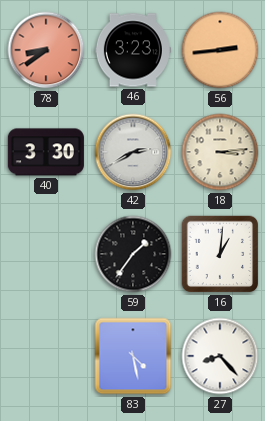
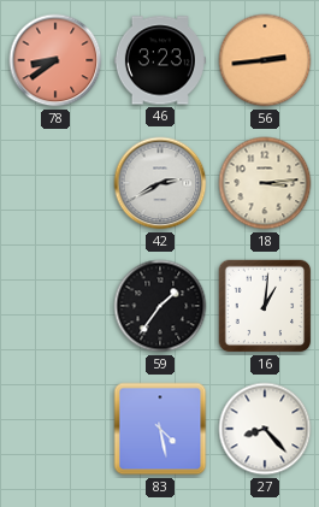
40: 3:30 -> none (46, 152)
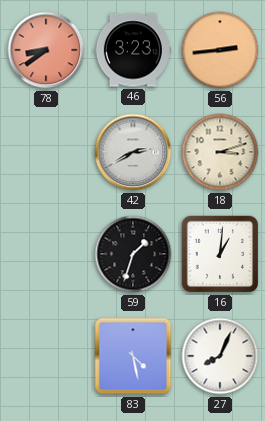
18: 3:14 -> 3:12 (220, 152)
59: 1:36 -> 1:33 (133, 254)
27: 8:23 -> 8:04 (220, 356)
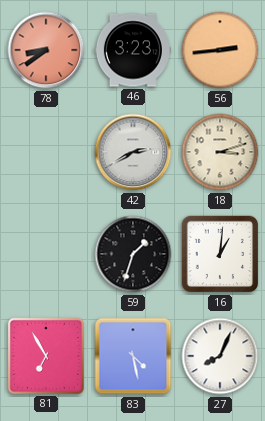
81: none -> 6:55 (46, 356)
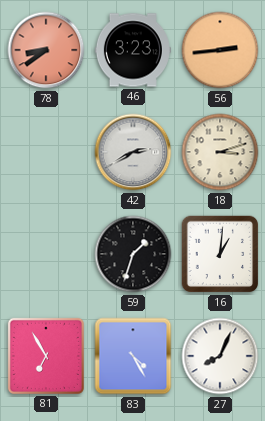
83: 4:28 -> 4:25 (133, 356)
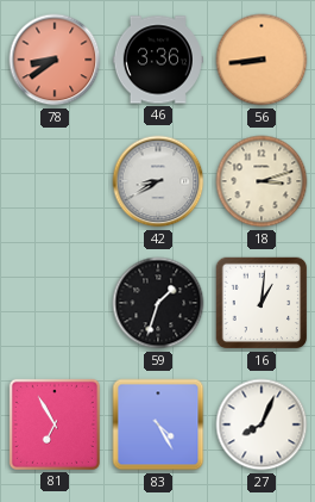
46: 3:23 -> 3:36 (158, 60)
56: 2:44 -> 8:44 (262, 60)
42: 2:40 -> 8:40 (158, 181)
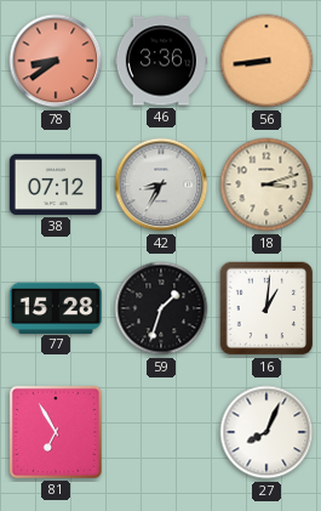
38: none -> 07:12 (56, 184)
42: 8:40 -> 8:35 (161, 184)
77: none -> 15:28 (56, 307)
83: 4:25 -> none (158, 424)
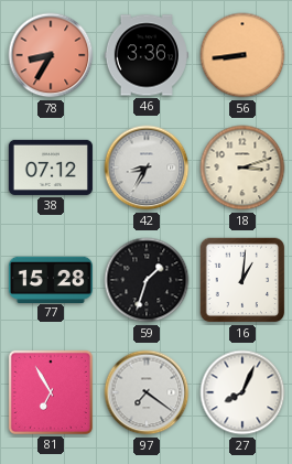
78: 8:39 -> 8:35 (51, 55)
97: none -> 7:21 (147, 392)
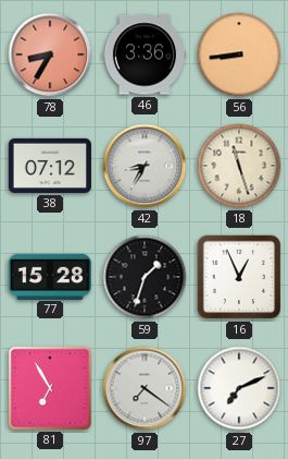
18: 3:12 -> 11:27 (239, 166)
16: 1:01 -> 12:56 (239, 277)
27: 8:04 -> 7:11 (239, 388)
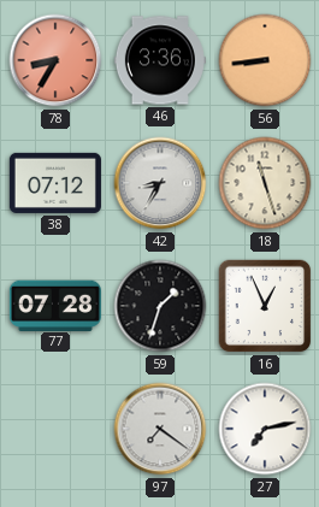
77: 15:28 -> 07:28 (55, 305)
81: 6:55 -> none (50, 388)
27: 7:11 -> 7:13 (265, 429)
